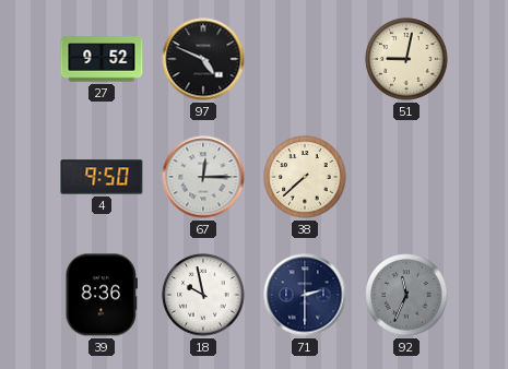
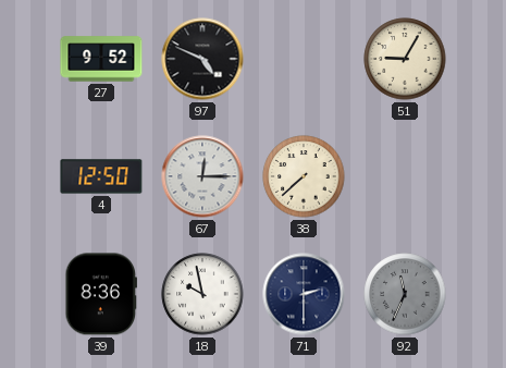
51: 9:02 -> 9:05 (405, 59)
4: 9:50 -> 12:50 (101, 176)
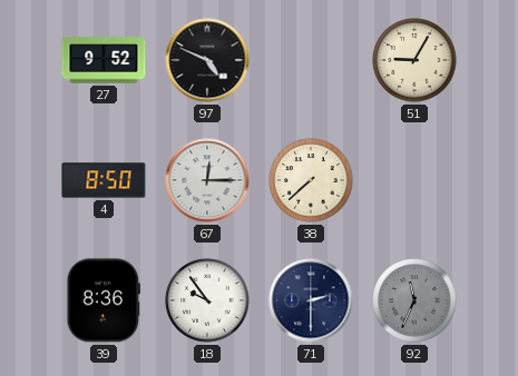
4: 12:50 -> 8:50 (104, 180)
18: 9:58 -> 9:54 (207, 300)
